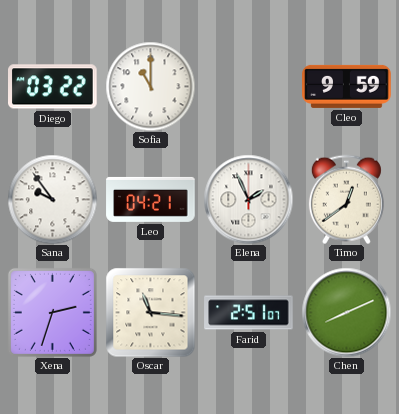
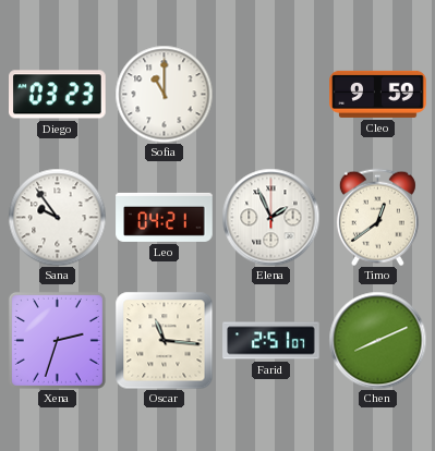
Diego: 03:22 -> 03:23 (58, 95)
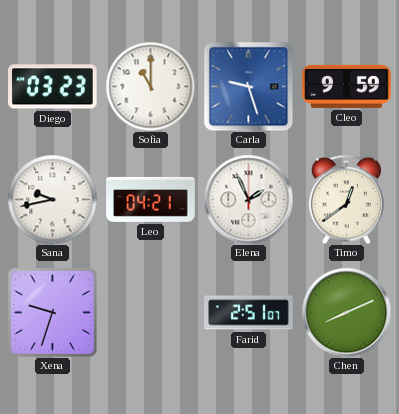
Carla: none -> 9:27 (248, 86)
Sana: 9:54 -> 9:43 (52, 199)
Xena: 2:33 -> 9:33 (52, 312)
Oscar: 11:16 -> none (164, 340)
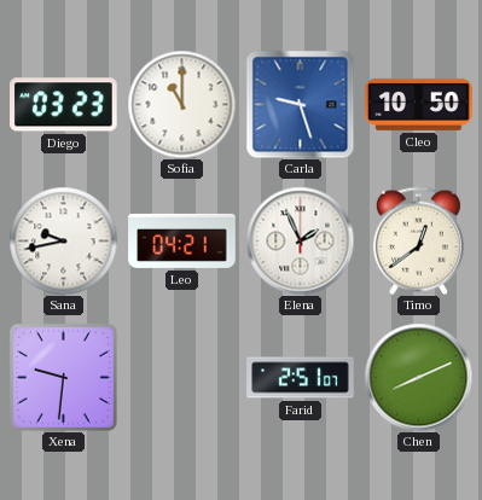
Cleo: 9:59 -> 10:50 (419, 104)
Xena: 9:33 -> 9:31 (63, 377)
